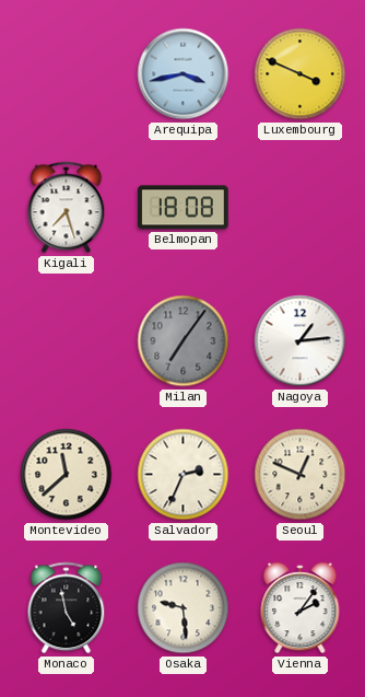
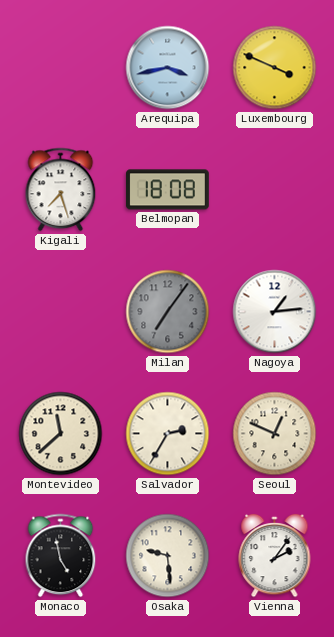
Salvador: 2:34 -> 2:35 (168, 434)
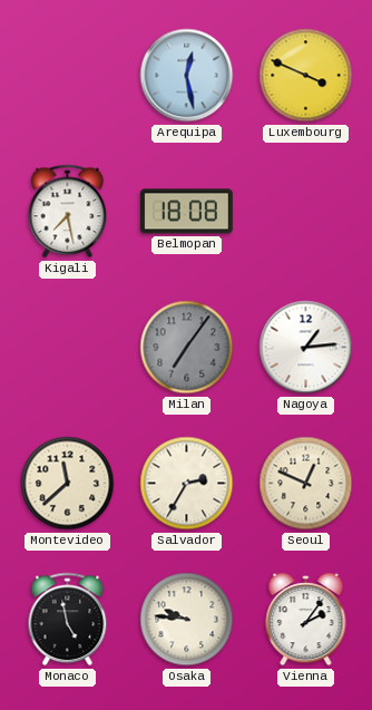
Arequipa: 3:43 -> 12:28 (187, 76)
Kigali: 7:27 -> 7:28 (68, 212)
Osaka: 9:29 -> 9:46 (187, 620)
